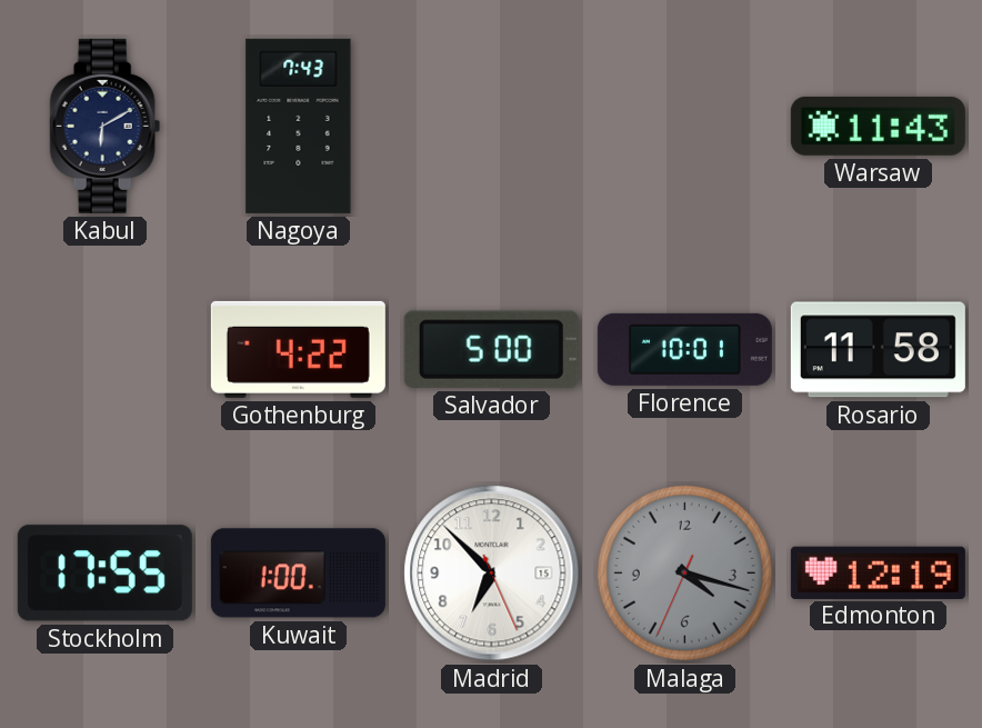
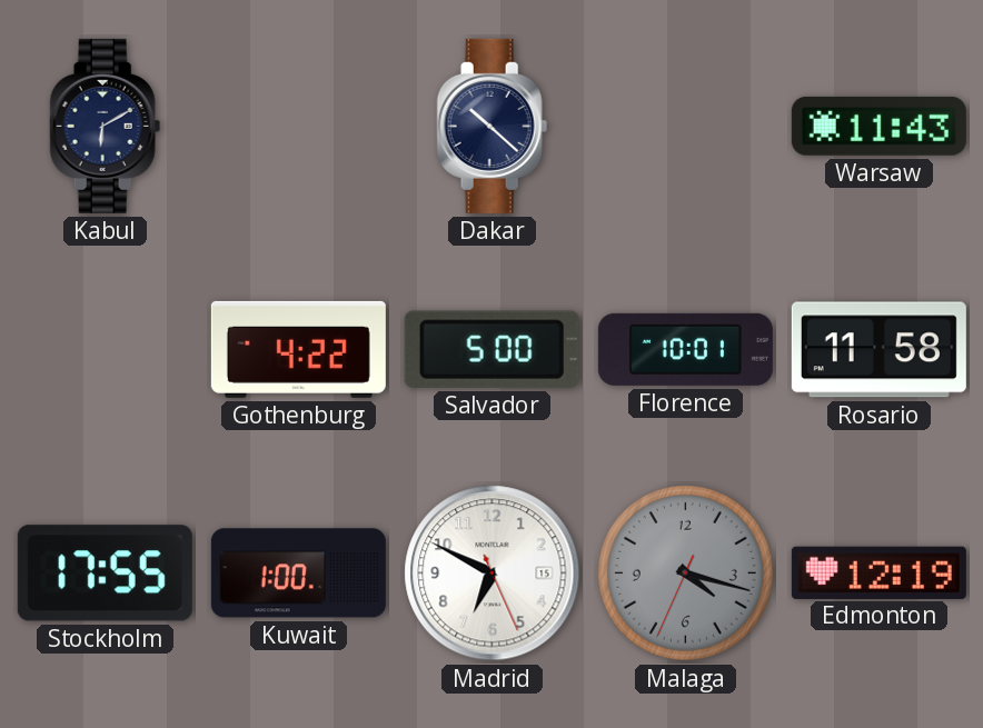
Nagoya: 7:43 -> none (299, 126)
Dakar: none -> 10:22 (493, 126)
Madrid: 6:52 -> 6:49 (493, 574)
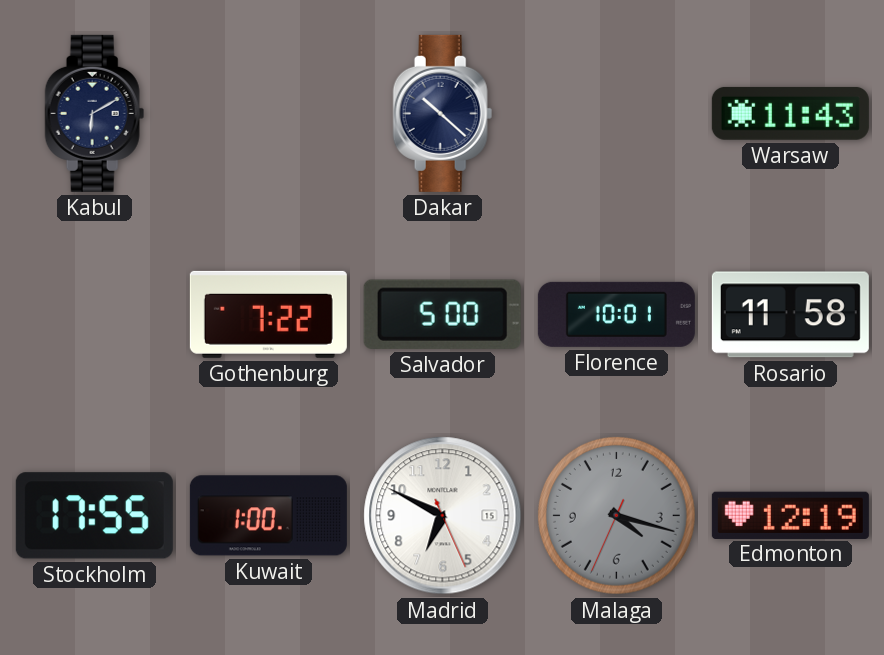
Gothenburg: 4:22 -> 7:22 (268, 314)
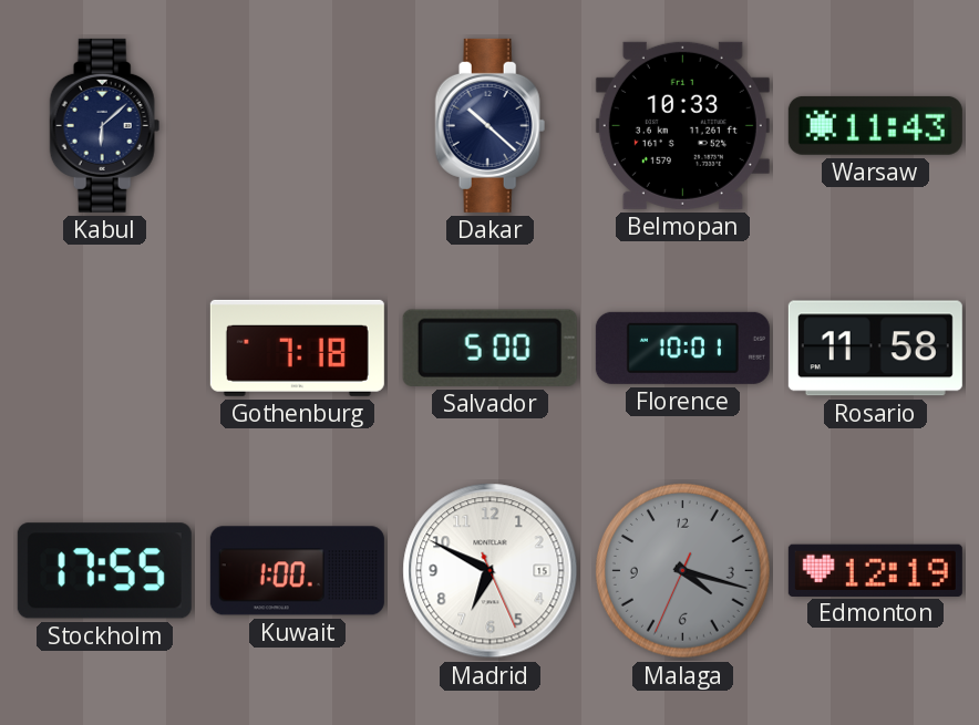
Kabul: 6:10 -> 6:08 (105, 125)
Belmopan: none -> 10:33 (682, 125)
Gothenburg: 7:22 -> 7:18 (297, 348)
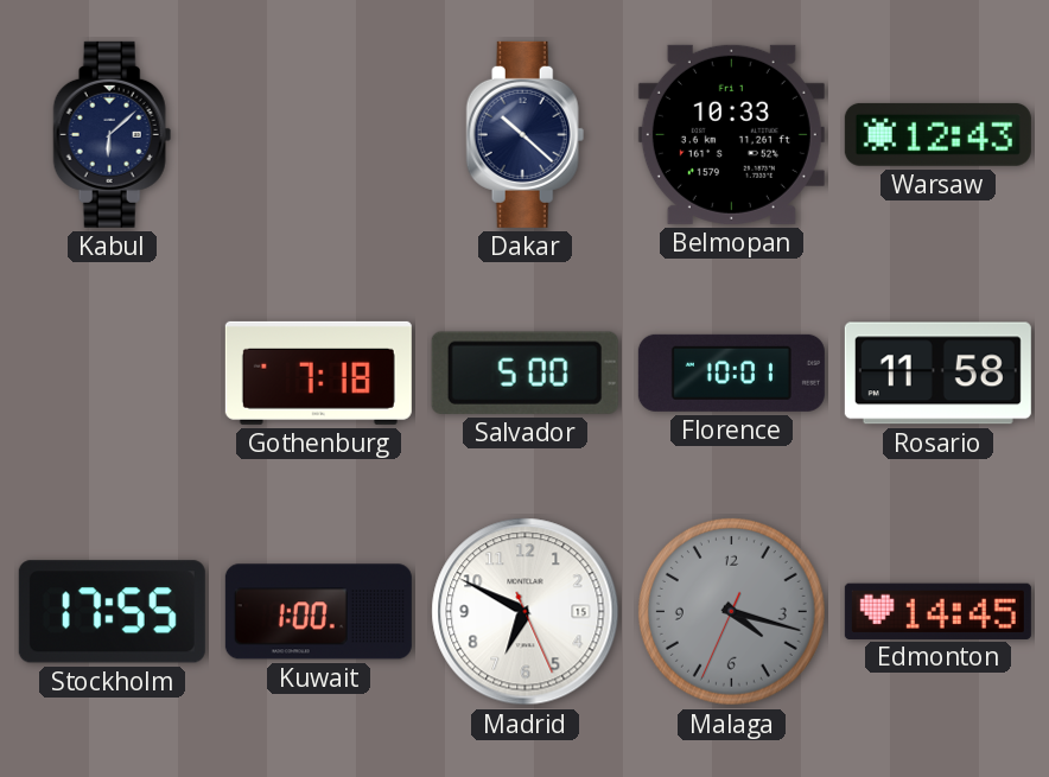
Warsaw: 11:43 -> 12:43 (937, 134)
Edmonton: 12:19 -> 14:45 (937, 611)
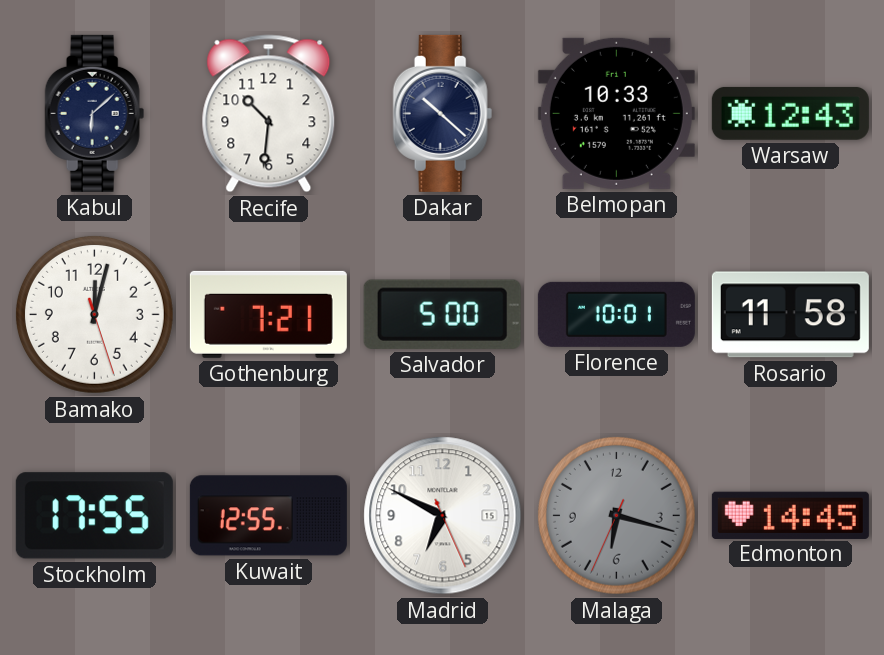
Recife: none -> 10:31 (269, 114)
Bamako: none -> 12:02 (94, 314)
Gothenburg: 7:18 -> 7:21 (268, 314)
Kuwait: 1:00 -> 12:55 (268, 516)
Malaga: 4:17 -> 6:17 (616, 515)
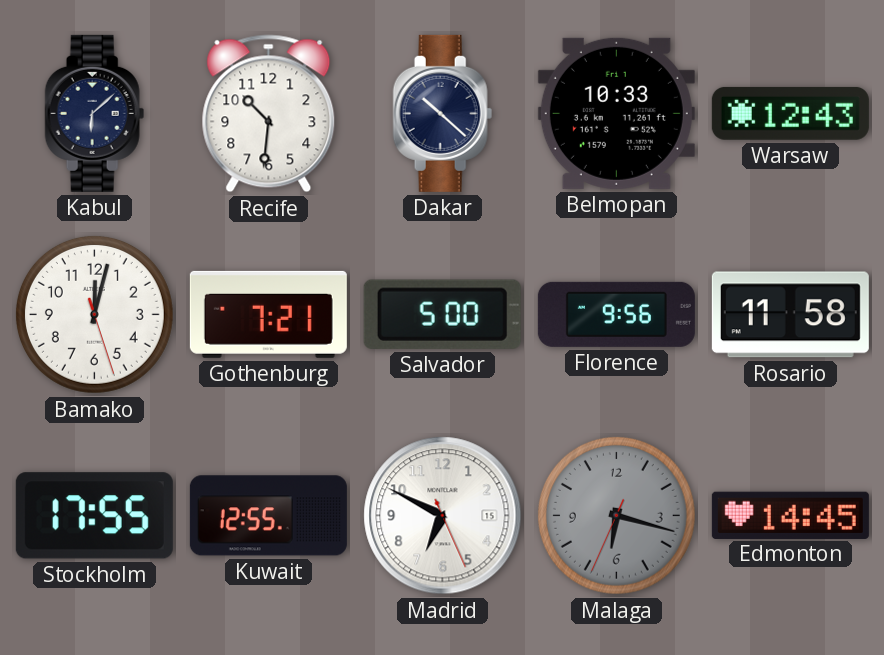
Florence: 10:01 -> 9:56 (616, 314)
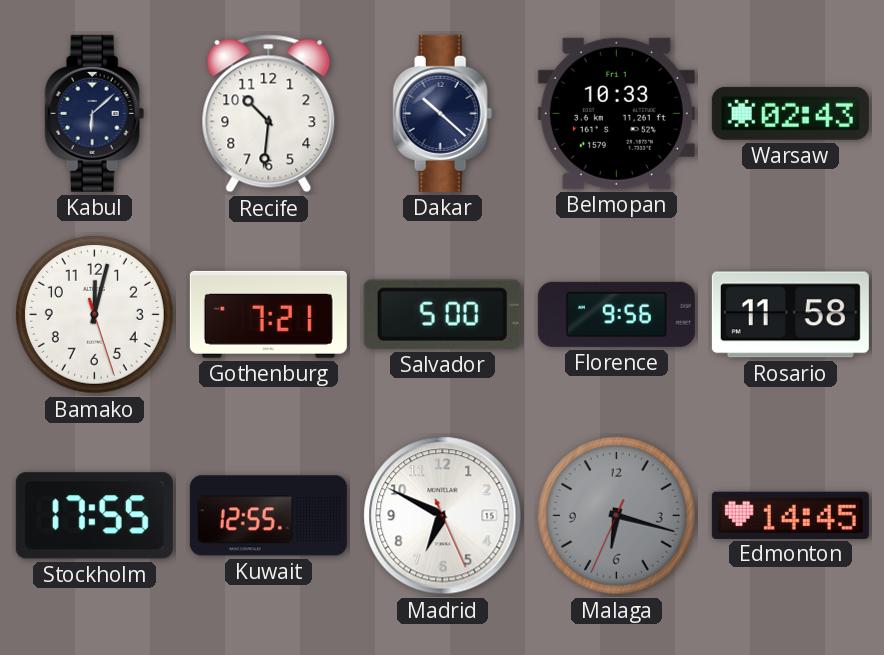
Warsaw: 12:43 -> 02:43 (790, 113)
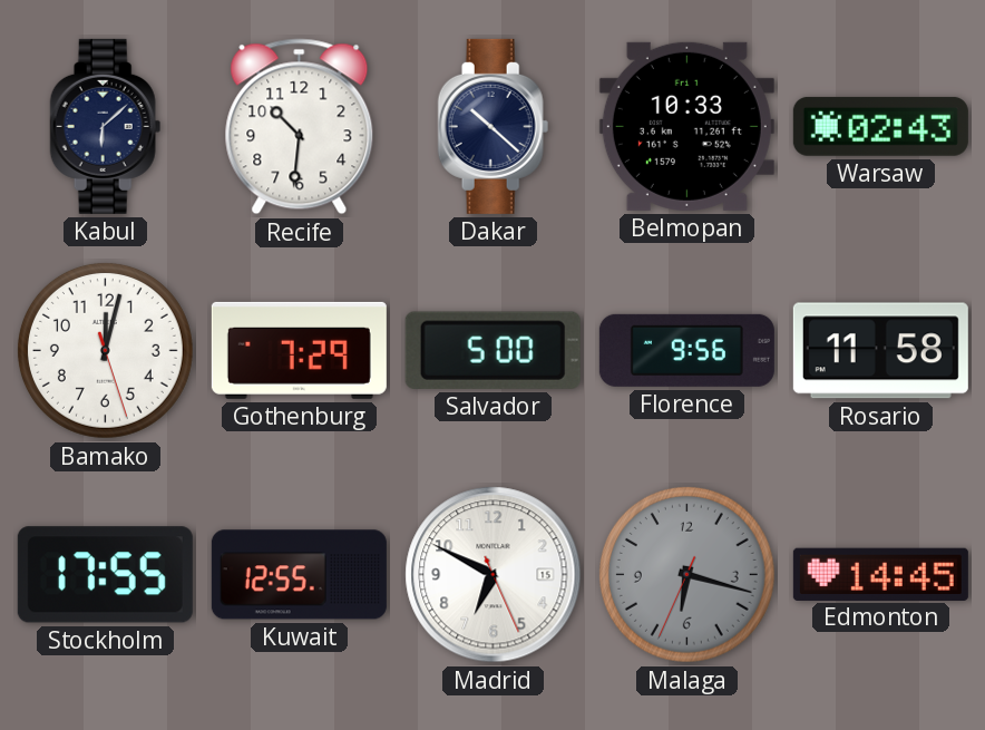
Gothenburg: 7:21 -> 7:29 (299, 350)
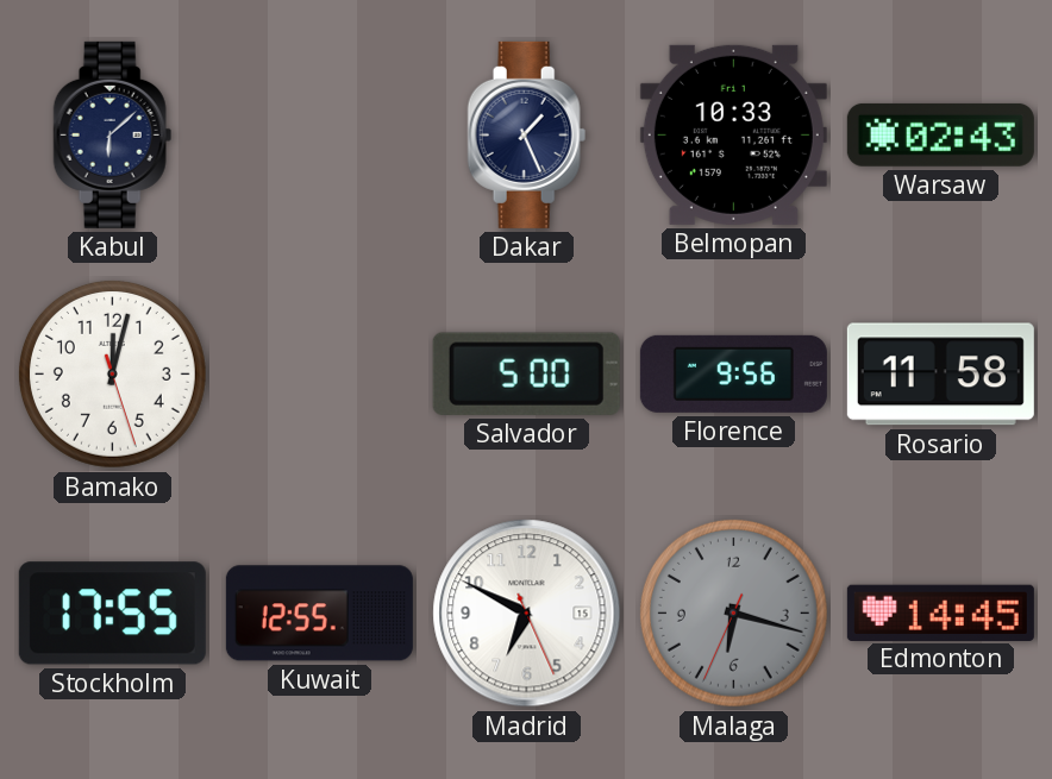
Recife: 10:31 -> none (300, 127)
Dakar: 10:22 -> 1:26 (527, 134)
Gothenburg: 7:29 -> none (299, 350)
